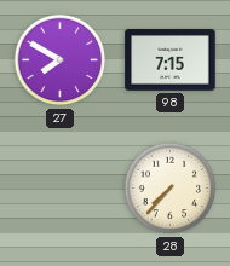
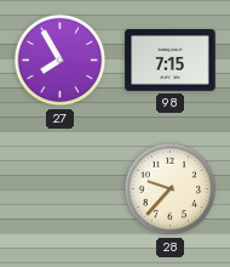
27: 7:50 -> 7:55 (61, 61)
28: 7:37 -> 9:37 (171, 189)
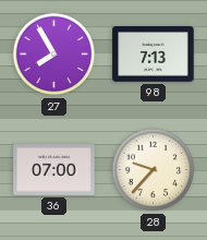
98: 7:15 -> 7:13 (154, 55)
36: none -> 07:00 (54, 170)
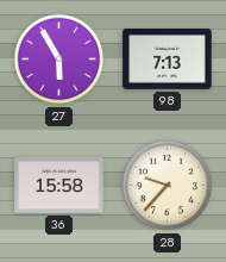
27: 7:55 -> 5:55 (59, 60)
36: 07:00 -> 15:58 (59, 186)
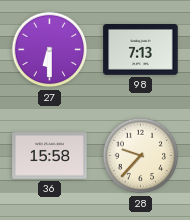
27: 5:55 -> 6:30 (50, 50)
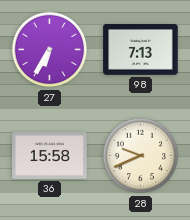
27: 6:30 -> 6:35 (50, 50)
28: 9:37 -> 9:41 (141, 156)
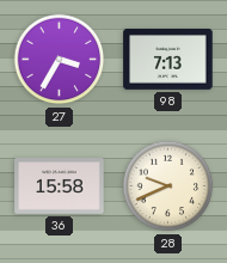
27: 6:35 -> 3:35 (60, 60)
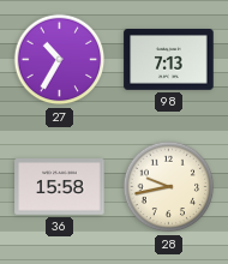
27: 3:35 -> 10:35 (60, 60)
28: 9:41 -> 9:43 (169, 187)
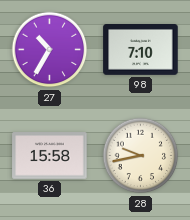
98: 7:13 -> 7:10 (141, 50)
